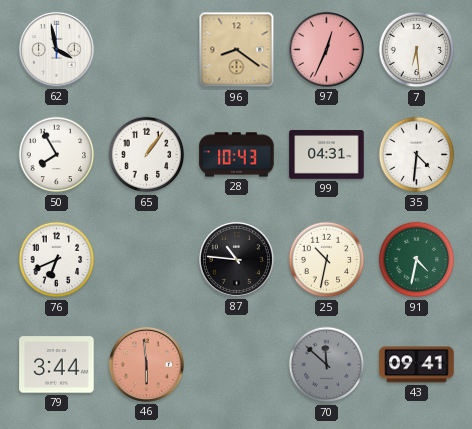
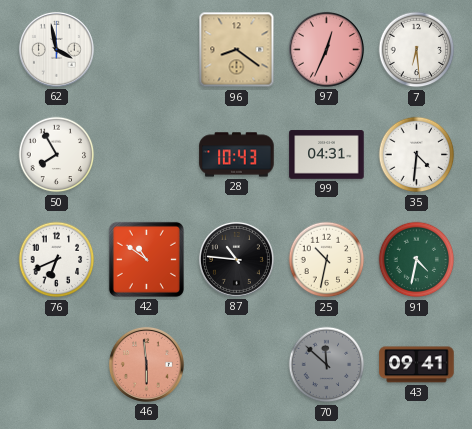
65: 1:06 -> none (147, 155)
42: none -> 10:51 (146, 259)
79: 3:44 -> none (57, 365)
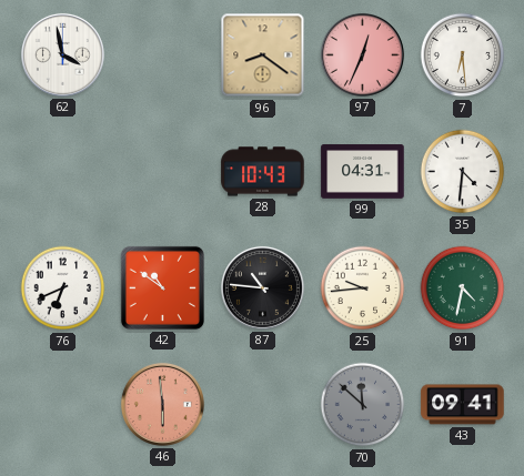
50: 7:55 -> none (57, 155)
25: 10:32 -> 9:44 (363, 288)
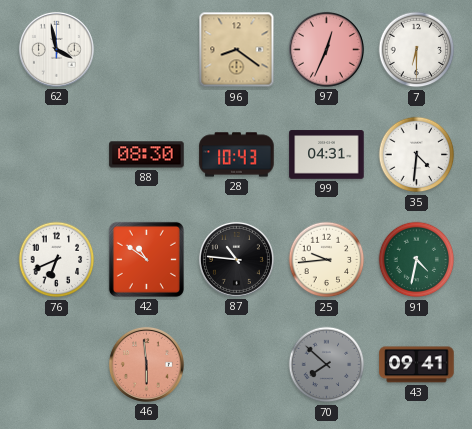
7: 6:29 -> 6:30 (417, 50)
88: none -> 08:30 (147, 155)
70: 11:52 -> 7:52 (327, 365)
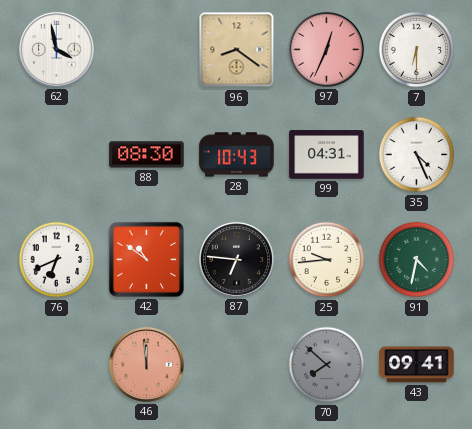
35: 4:31 -> 4:26 (417, 155)
87: 10:46 -> 6:46 (236, 259)
46: 5:59 -> 11:59 (146, 364)
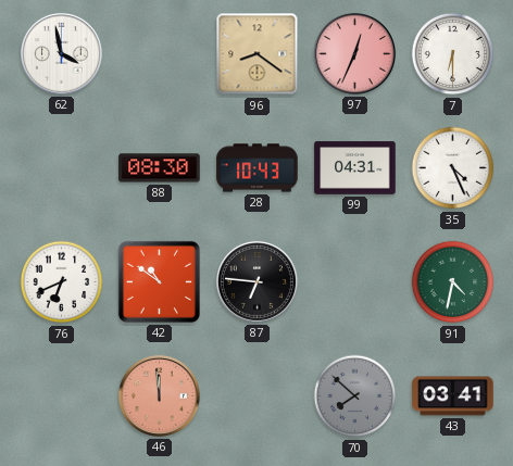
25: 9:44 -> none (327, 260)
43: 09:41 -> 03:41 (453, 396)
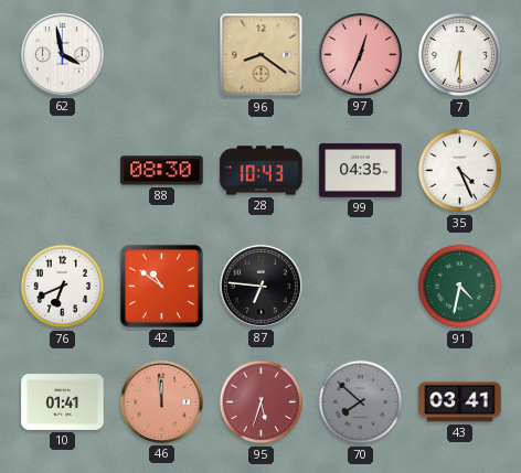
99: 04:31 -> 04:35 (361, 171)
10: none -> 01:41 (63, 402)
95: none -> 5:33 (262, 402)
